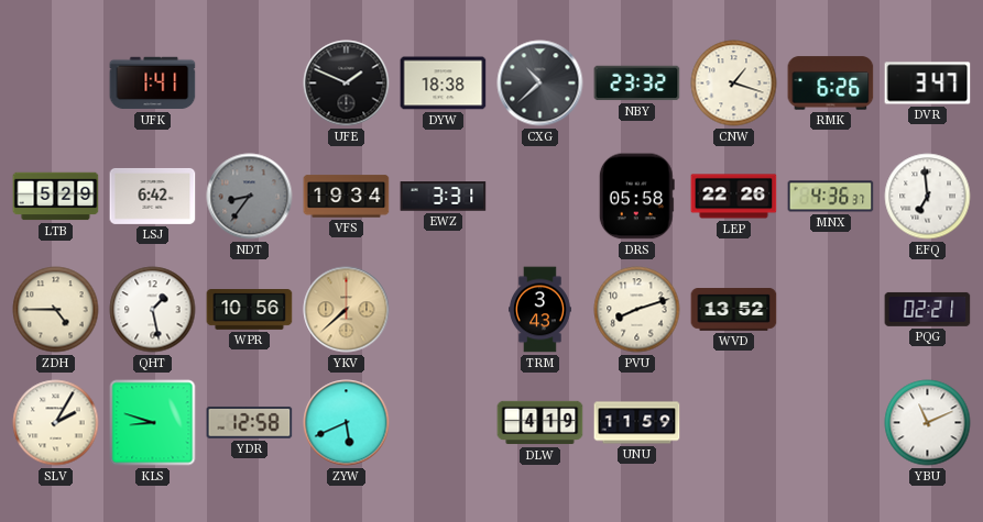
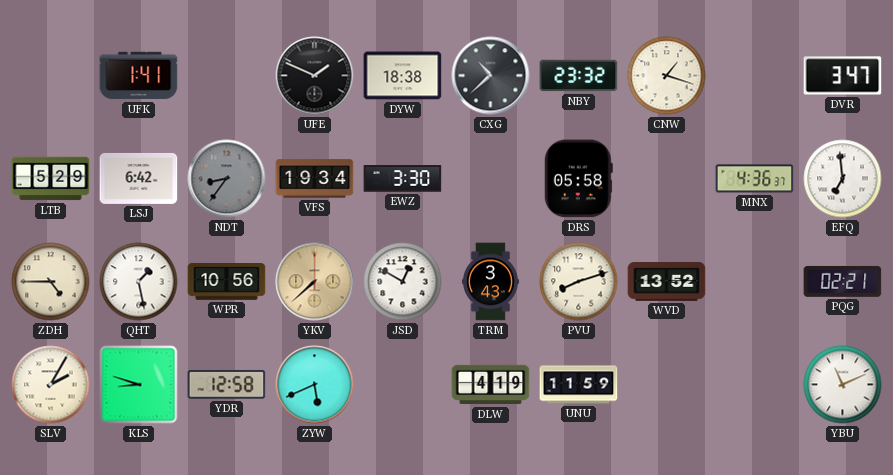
RMK: 6:26 -> none (831, 84)
EWZ: 3:31 -> 3:30 (403, 179)
LEP: 22:26 -> none (734, 197)
JSD: none -> 12:50 (403, 282)
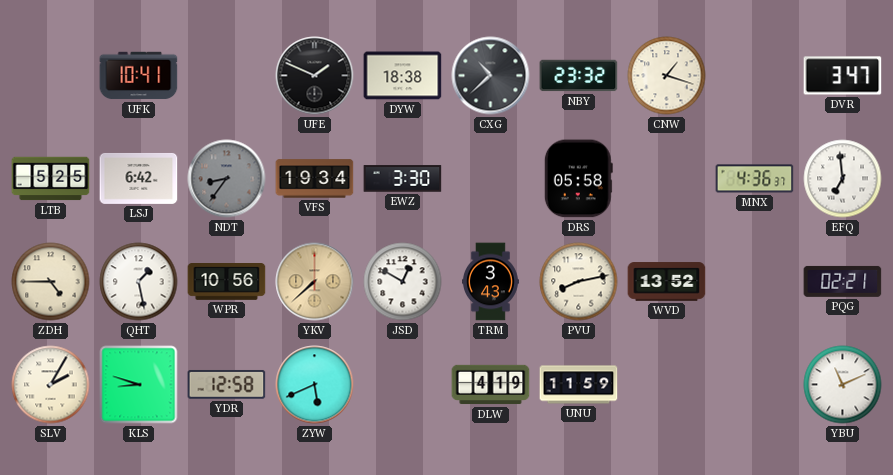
UFK: 1:41 -> 10:41 (139, 76)
LTB: 5:29 -> 5:25 (51, 179)
PVU: 8:12 -> 8:13 (579, 282)
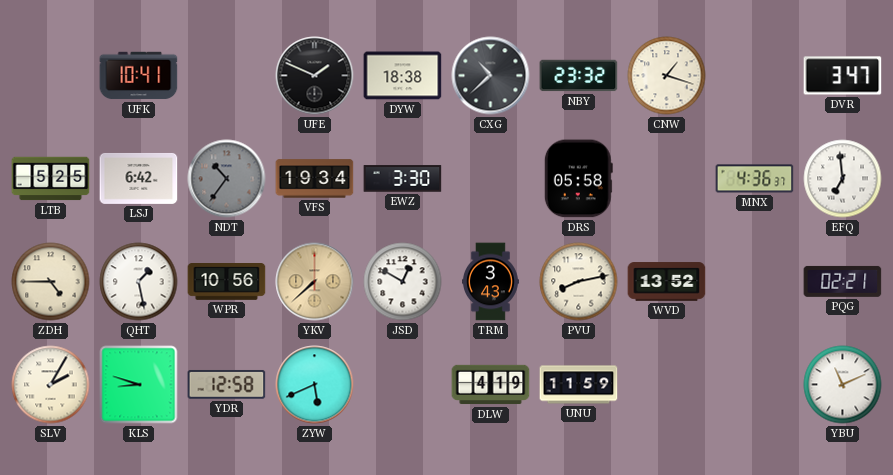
NDT: 8:36 -> 10:36 (227, 179)
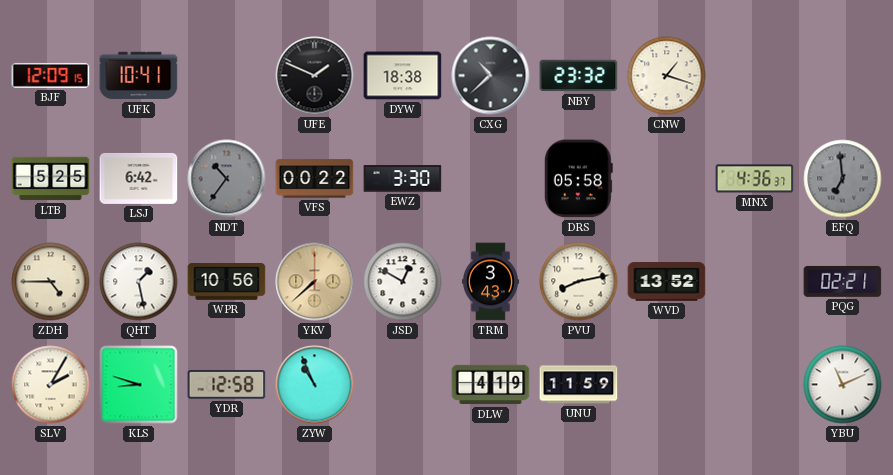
BJF: none -> 12:09 (51, 75)
DVR: 3:47 -> none (843, 76)
VFS: 19:34 -> 00:22 (315, 179)
EFQ dial: white -> grey (843, 179)
ZYW: 5:41 -> 10:56 (315, 385)
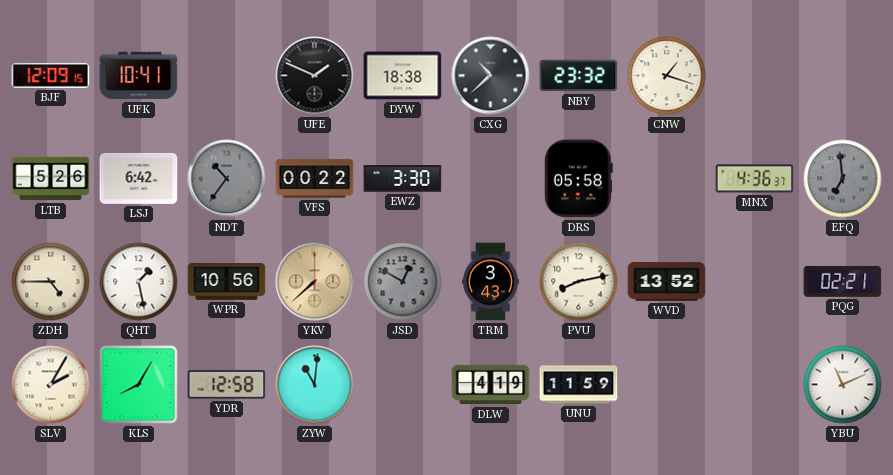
LTB: 5:25 -> 5:26 (51, 179)
JSD dial: white -> grey (403, 282)
KLS: 8:48 -> 8:05 (139, 385)
ZYW: 10:56 -> 11:01 (315, 385)
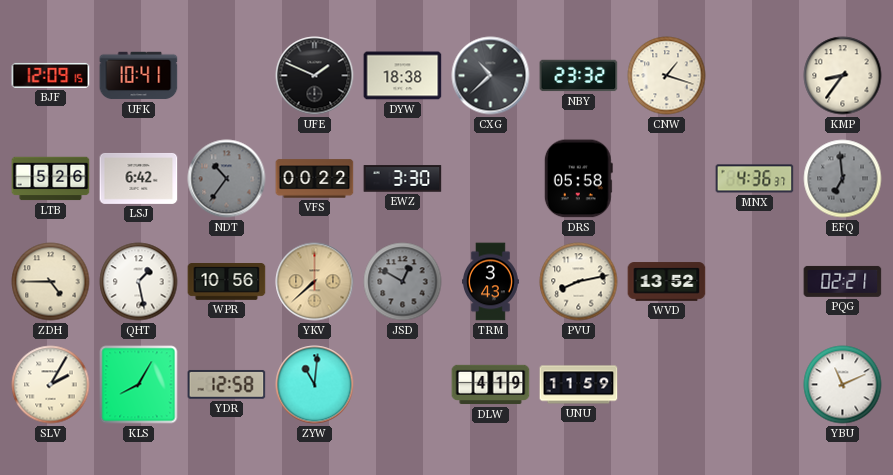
KMP: none -> 8:36 (843, 76)
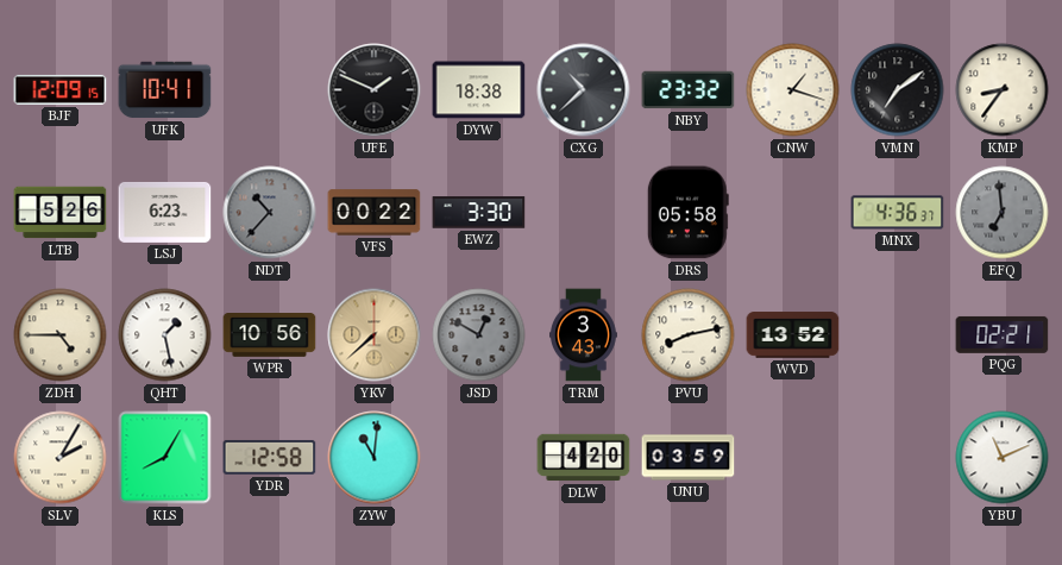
VMN: none -> 7:09 (898, 90)
LSJ: 6:42 -> 6:23 (165, 212)
NDT: 10:36 -> 10:37 (270, 213)
DLW: 4:19 -> 4:20 (584, 458)
UNU: 11:59 -> 03:59 (689, 458)
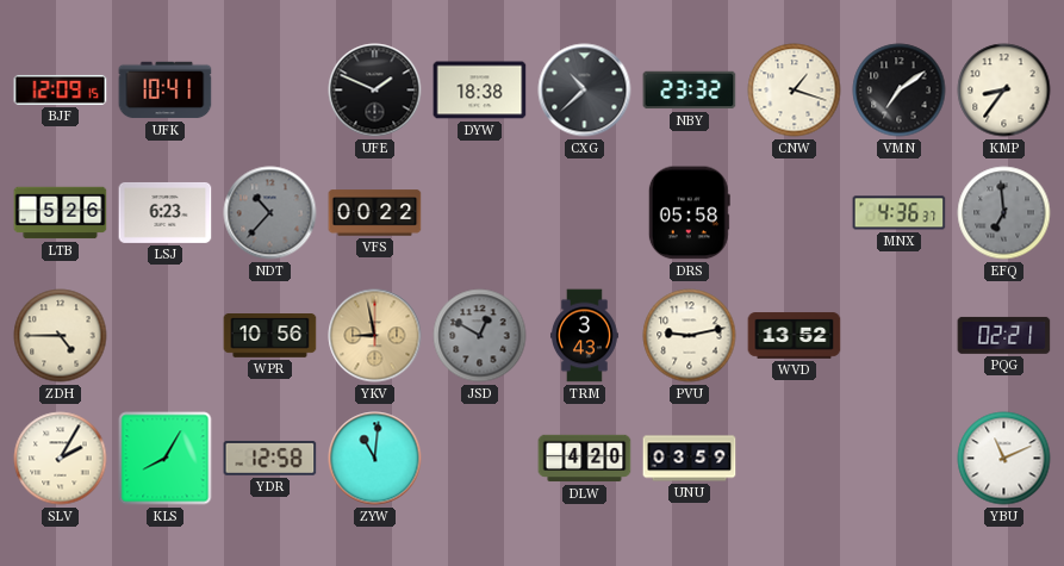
EWZ: 3:30 -> none (479, 213)
QHT: 1:28 -> none (165, 335)
YKV: 7:38 -> 8:58 (375, 336)
PVU: 8:13 -> 9:13 (690, 336)
